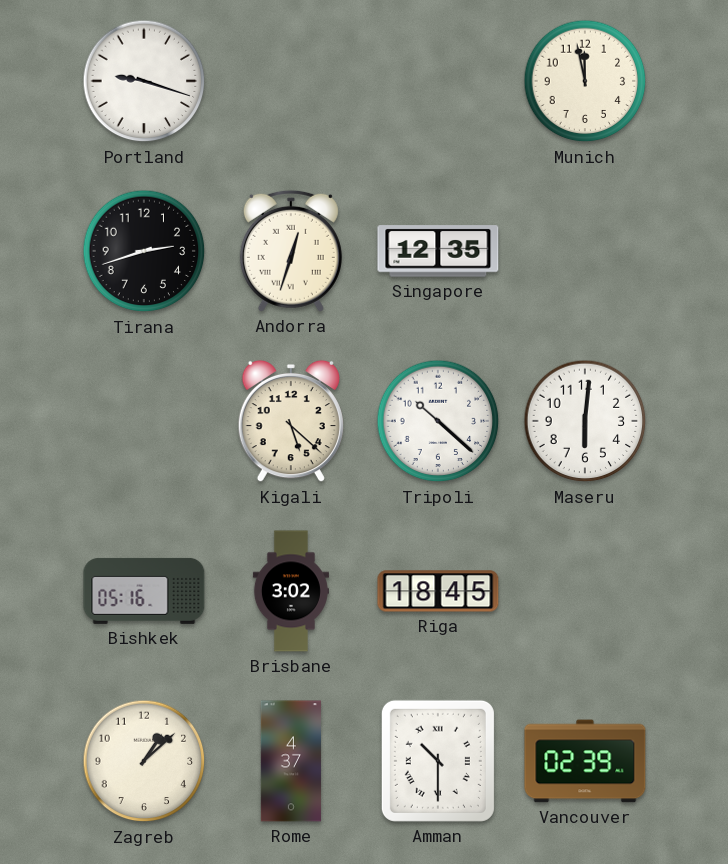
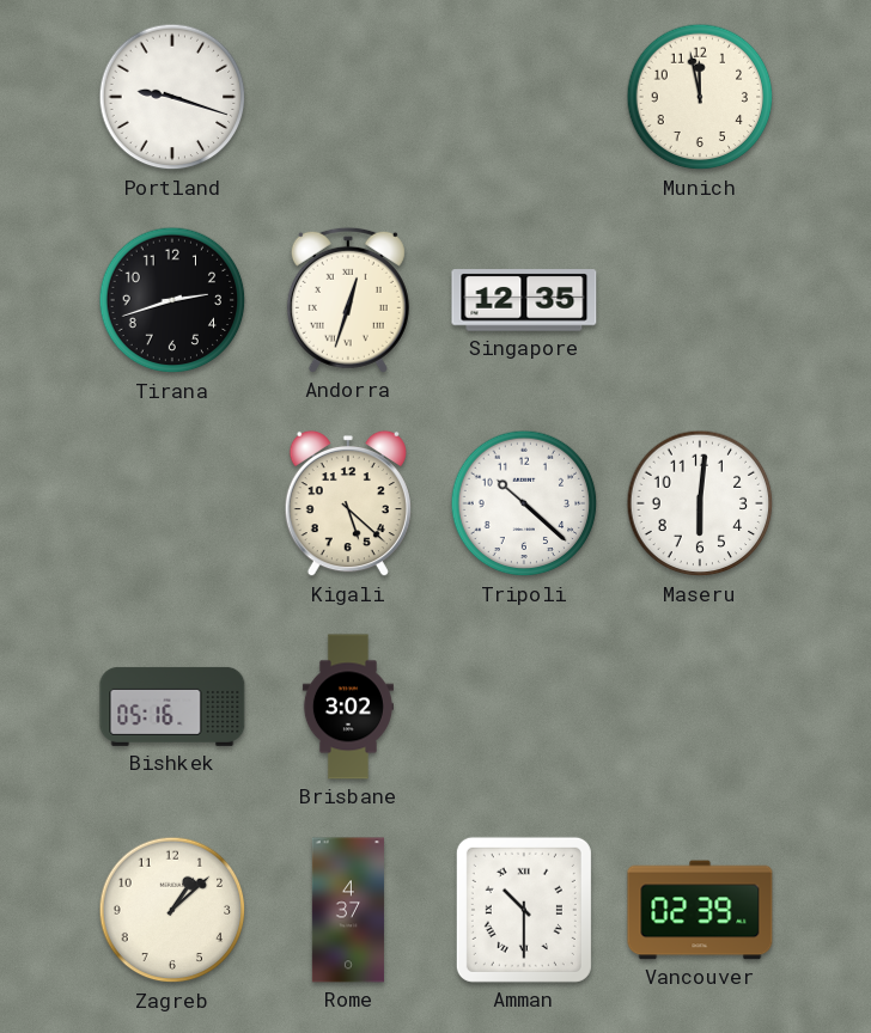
Riga: 18:45 -> none (438, 591)
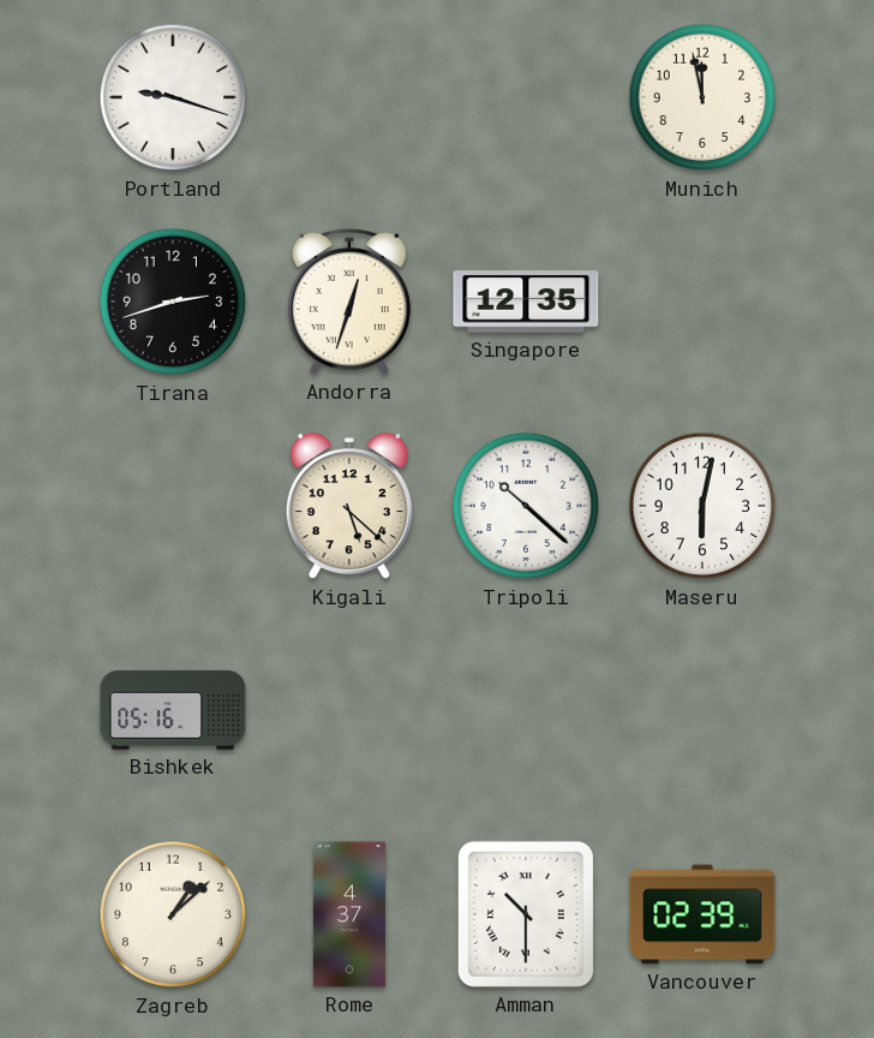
Maseru: 6:01 -> 6:02 (702, 506)
Brisbane: 3:02 -> none (348, 707)
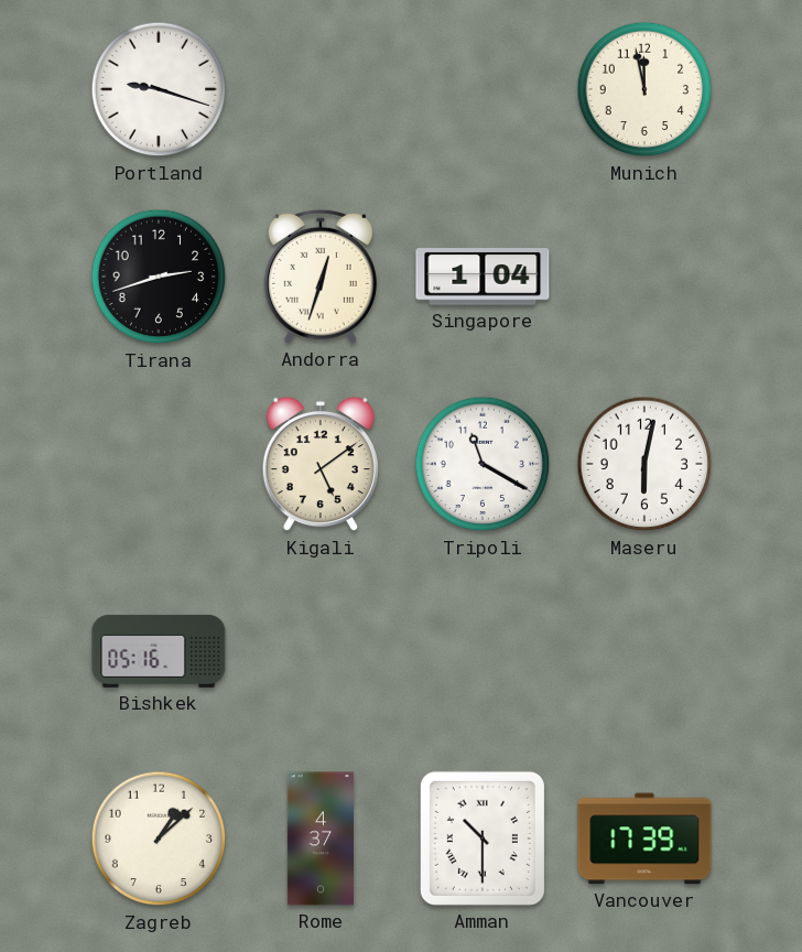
Singapore: 12:35 -> 1:04 (483, 277)
Kigali: 5:22 -> 5:09 (321, 464)
Tripoli: 10:22 -> 11:20 (483, 464)
Vancouver: 02:39 -> 17:39 (644, 839)
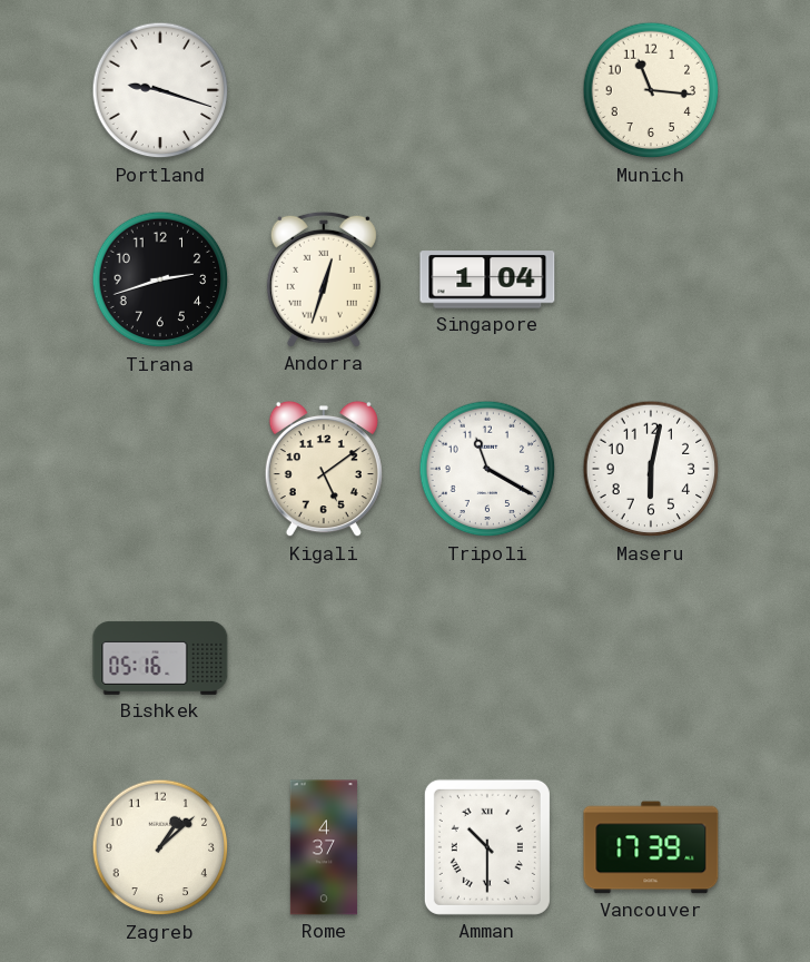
Munich: 11:58 -> 11:16 (651, 90)
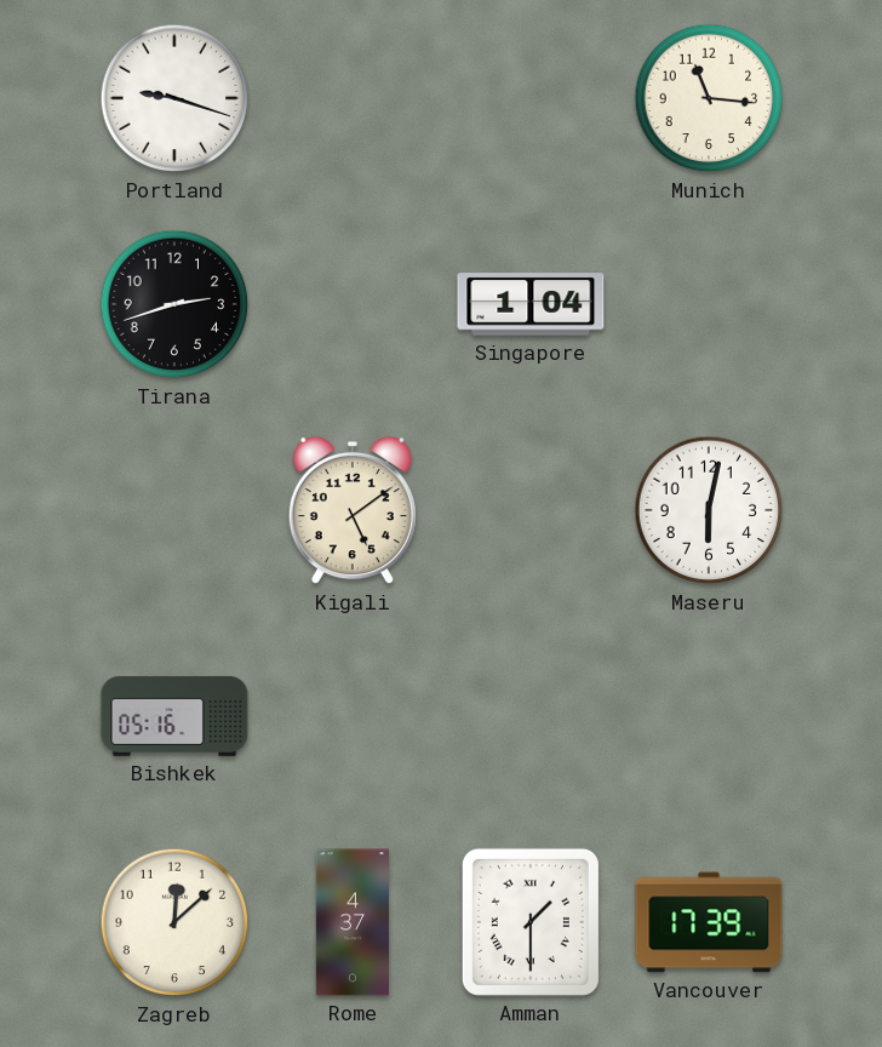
Andorra: 12:33 -> none (324, 279)
Tripoli: 11:20 -> none (487, 469)
Zagreb: 1:08 -> 12:08 (174, 922)
Amman: 10:30 -> 1:30 (531, 922)
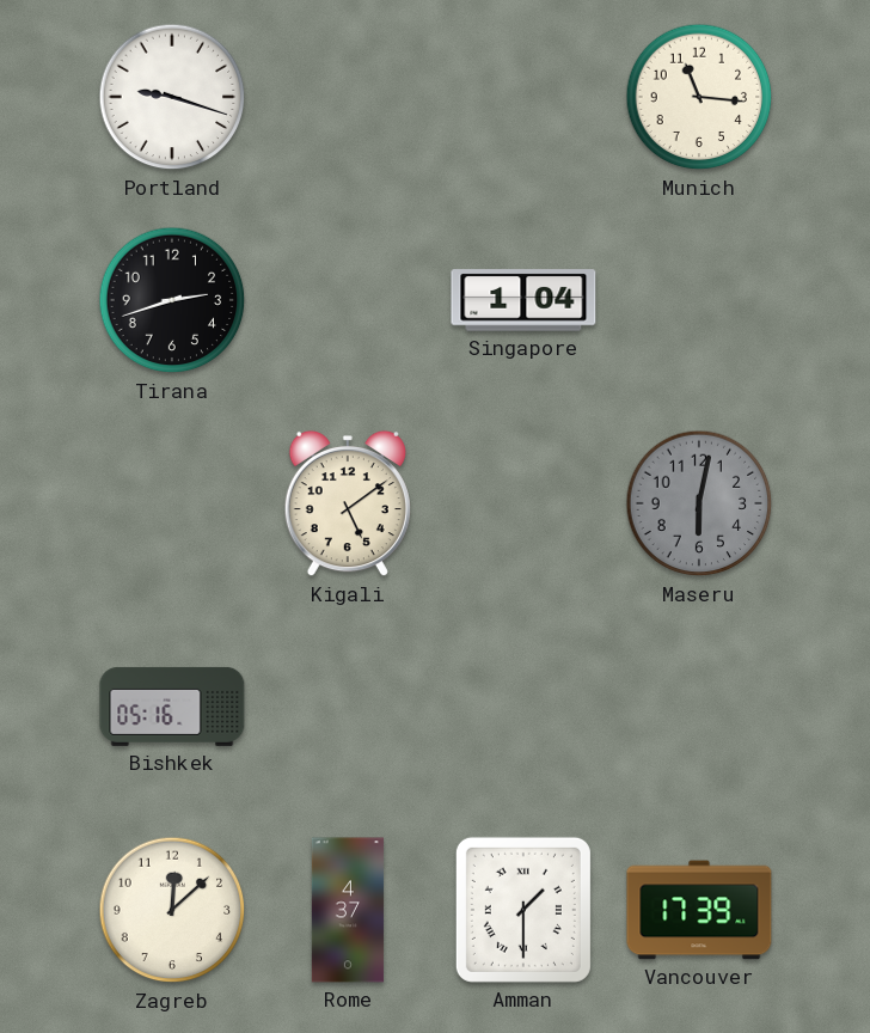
Maseru dial: white -> grey (699, 503)
